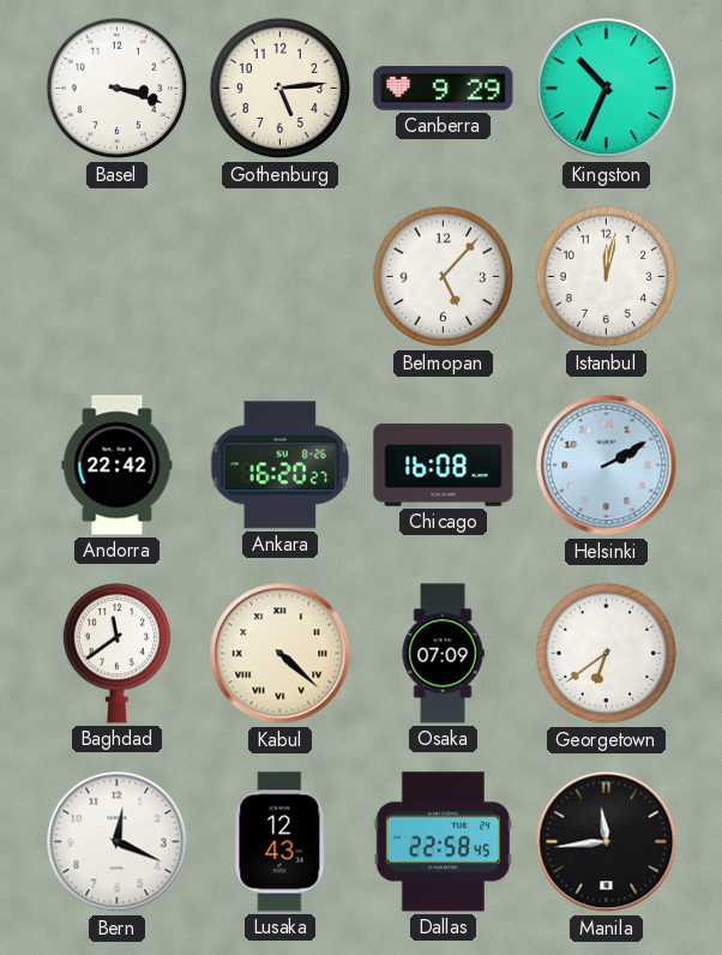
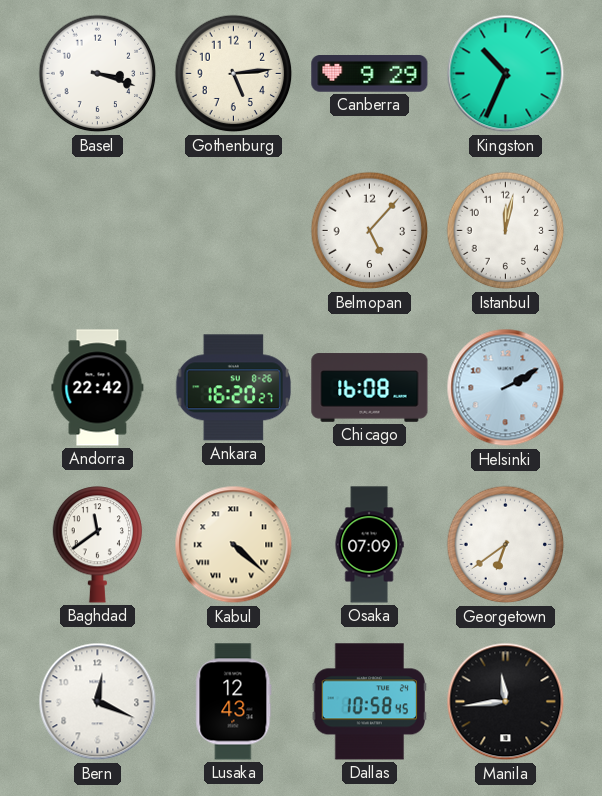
Dallas: 22:58 -> 10:58 (369, 702)
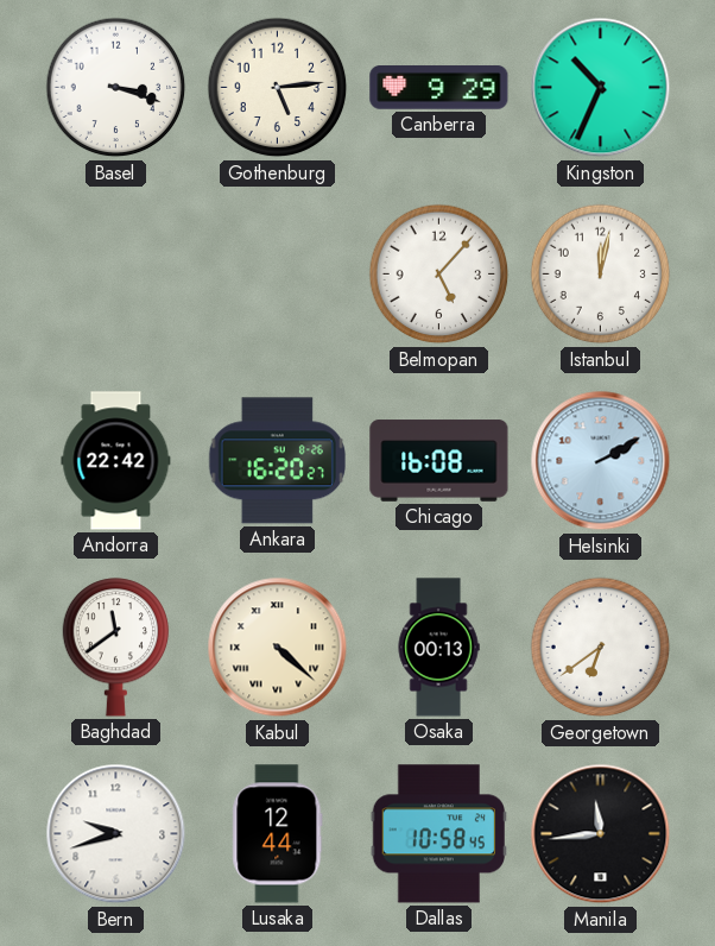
Osaka: 07:09 -> 00:13 (438, 648)
Bern: 12:19 -> 9:42 (116, 834)
Lusaka: 12:43 -> 12:44 (278, 834)
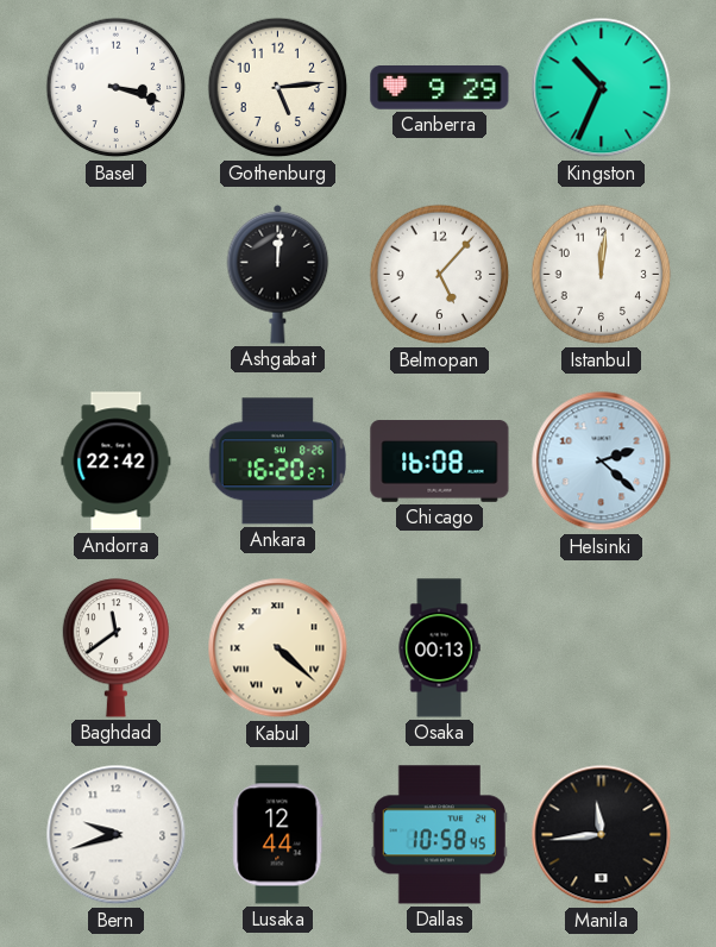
Ashgabat: none -> 12:01 (278, 274)
Istanbul: 12:02 -> 12:01 (602, 275)
Helsinki: 2:10 -> 2:22 (602, 462)
Georgetown: 6:39 -> none (601, 648)
